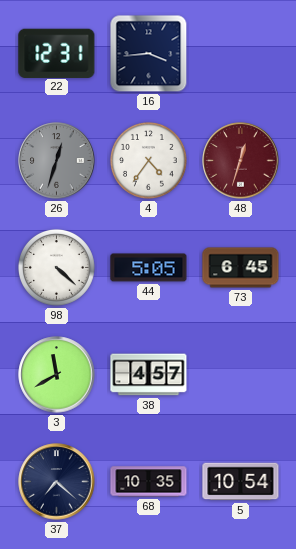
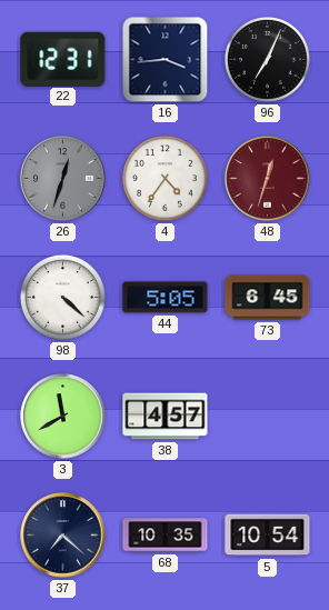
96: none -> 7:04 (267, 59)
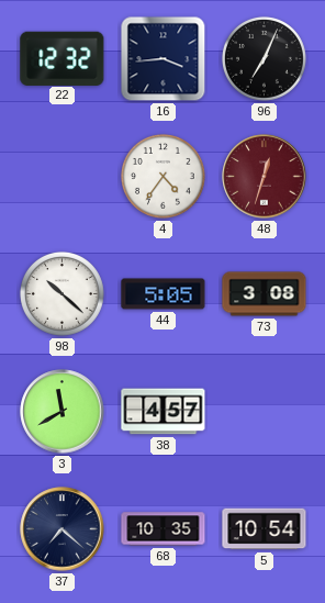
22: 12:31 -> 12:32 (63, 58)
26: 12:33 -> none (63, 179)
98: 4:22 -> 10:22 (61, 293)
73: 6:45 -> 3:08 (265, 294)
